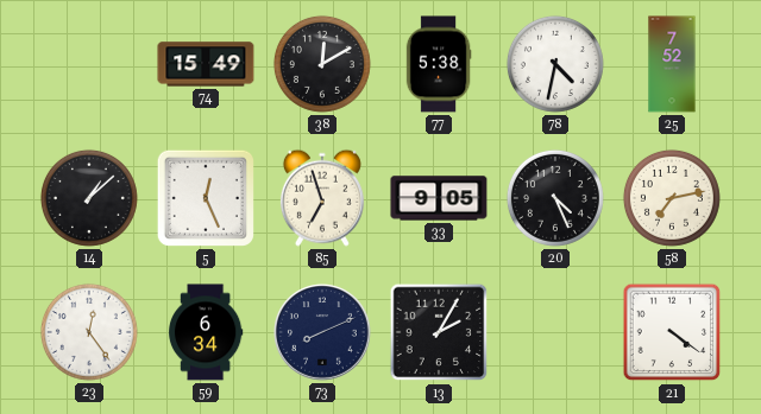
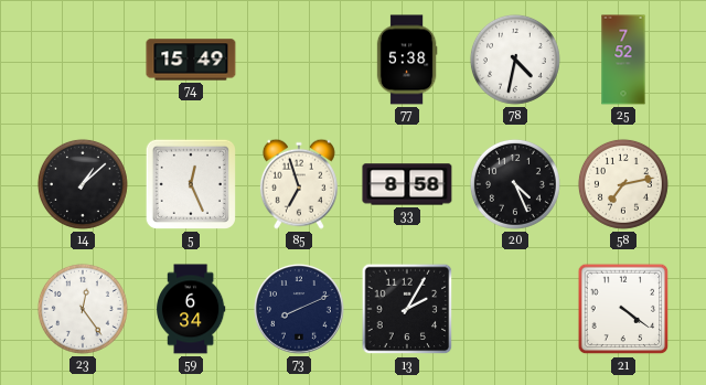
38: 12:10 -> none (322, 64)
33: 9:05 -> 8:58 (407, 184)
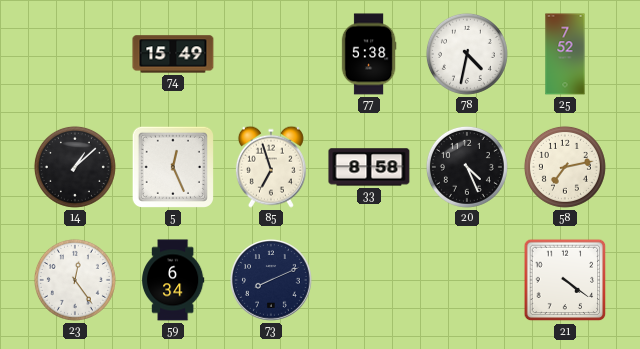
13: 2:05 -> none (407, 309)
